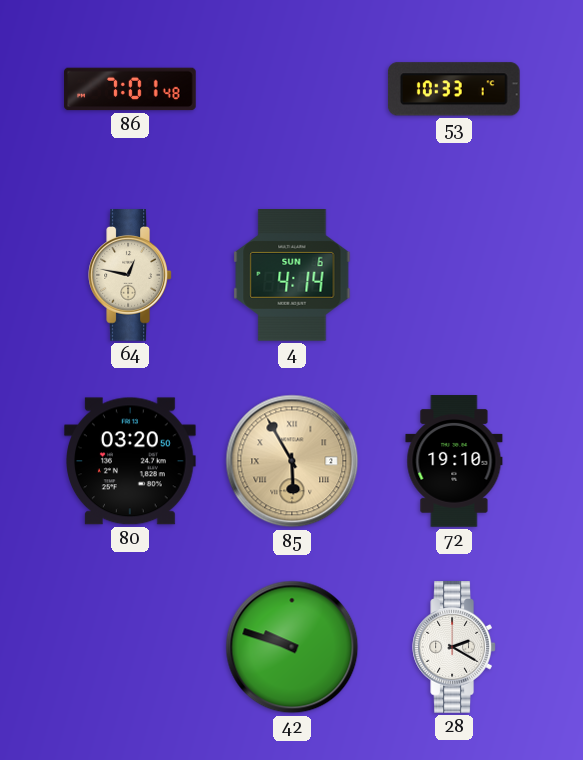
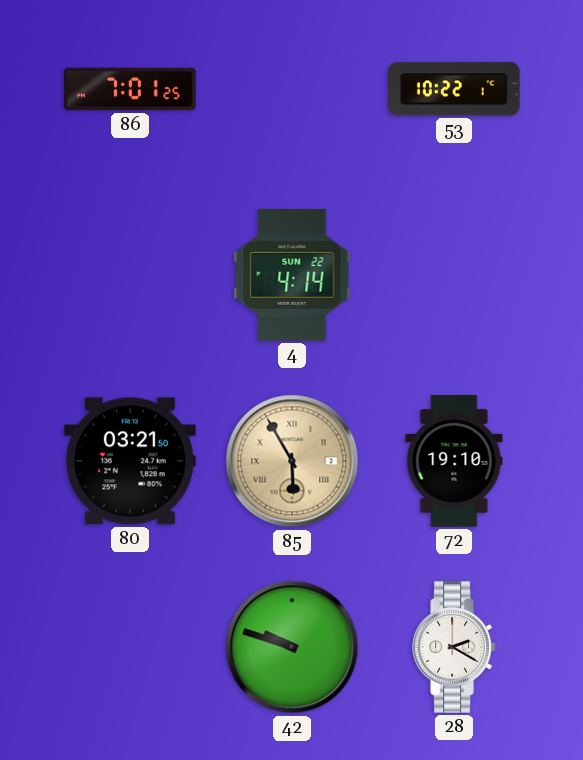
86: 7:01:48 -> 7:01:25 (130, 89)
53: 10:33 -> 10:22 (454, 89)
64: 12:47 -> none (130, 275)
4 date: SUN 6 -> SUN 22 (292, 276)
80: 03:20 -> 03:21 (131, 461)
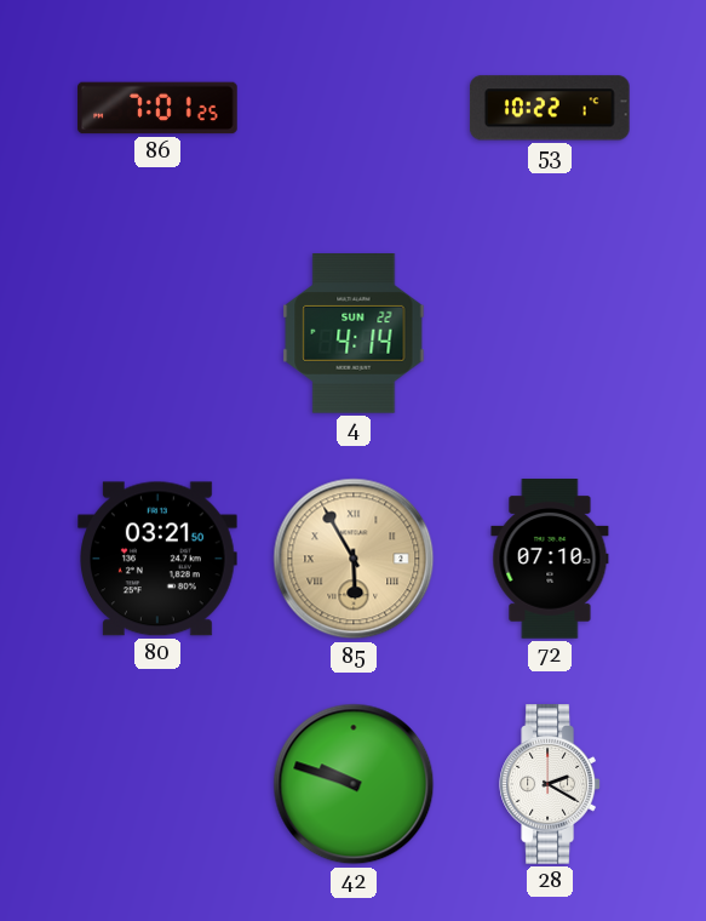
72: 19:10 -> 07:10 (550, 559)
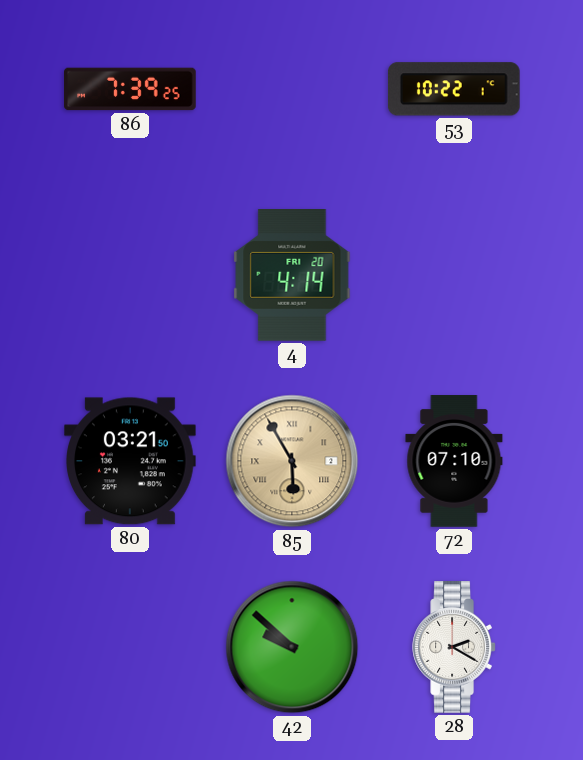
86: 7:01 -> 7:39 (130, 89)
4 date: SUN 22 -> FRI 20 (292, 276)
42: 9:48 -> 9:52 (292, 647)
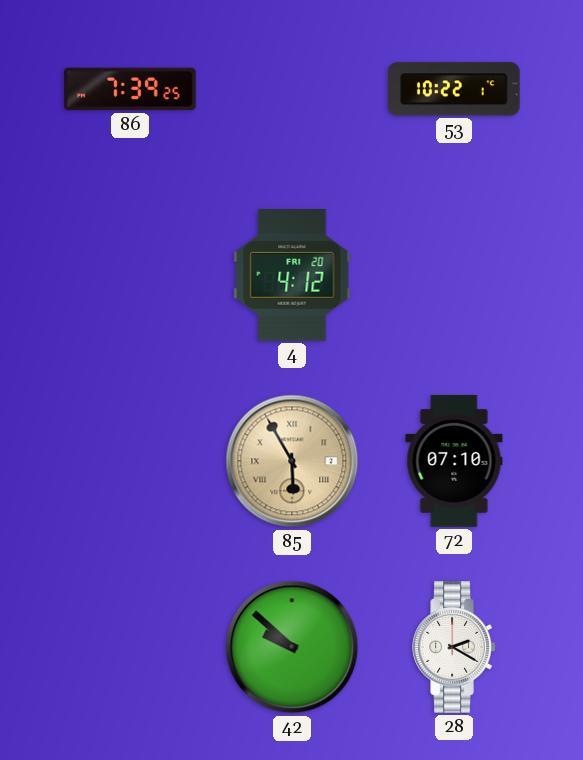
4: 4:14 -> 4:12 (292, 276)
80: 03:21 -> none (131, 461)
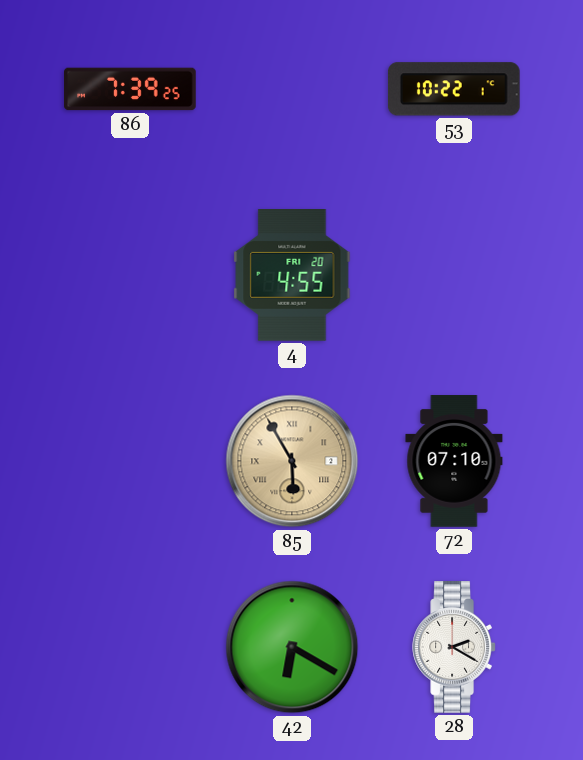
4: 4:12 -> 4:55 (292, 276)
42: 9:52 -> 6:20 (292, 647)
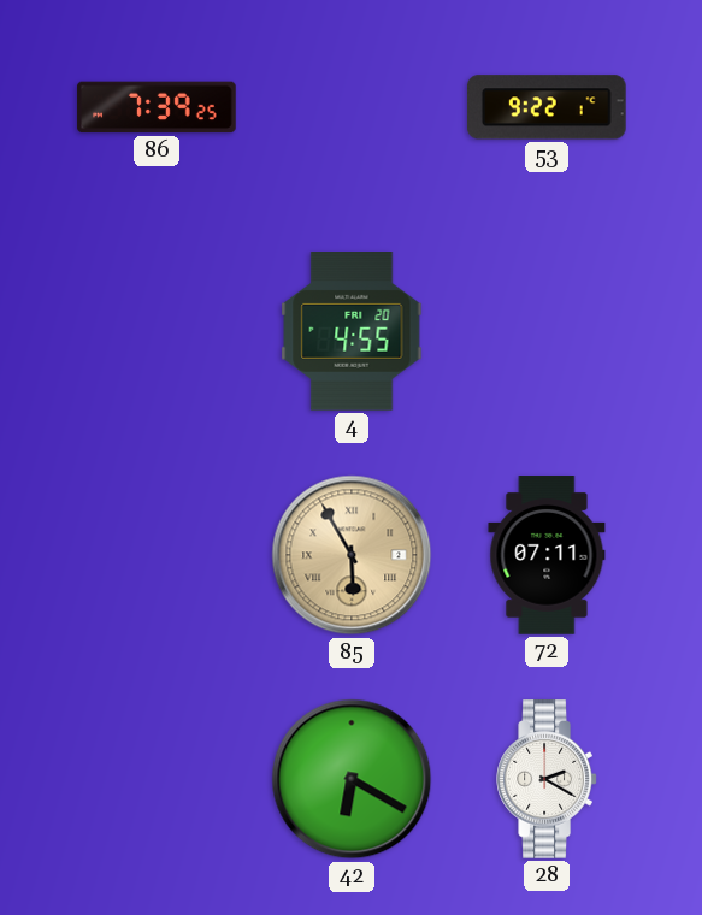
53: 10:22 -> 9:22 (547, 107)
72: 07:10 -> 07:11 (547, 555)
